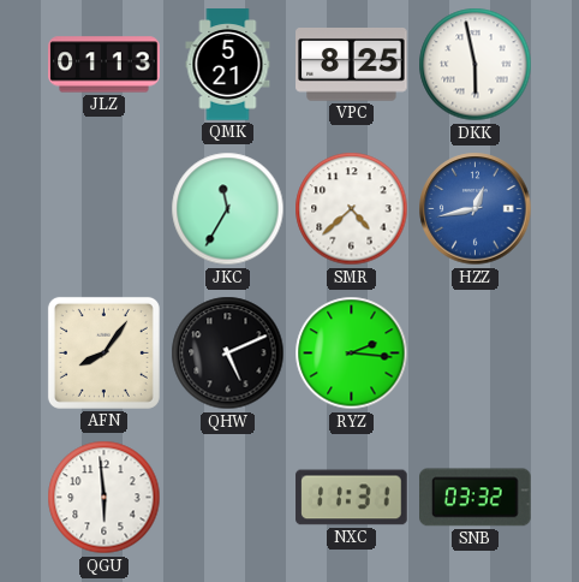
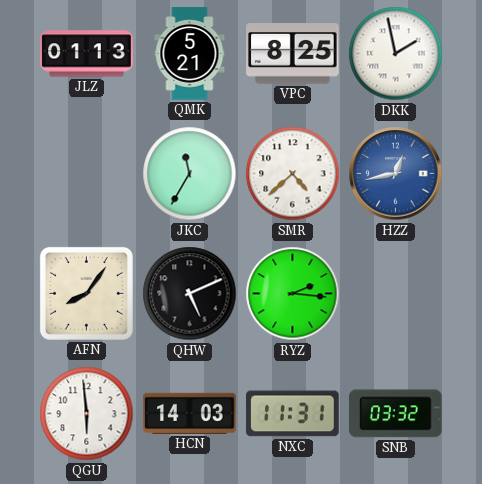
DKK: 5:58 -> 1:58 (396, 54)
HCN: none -> 14:03 (190, 413)
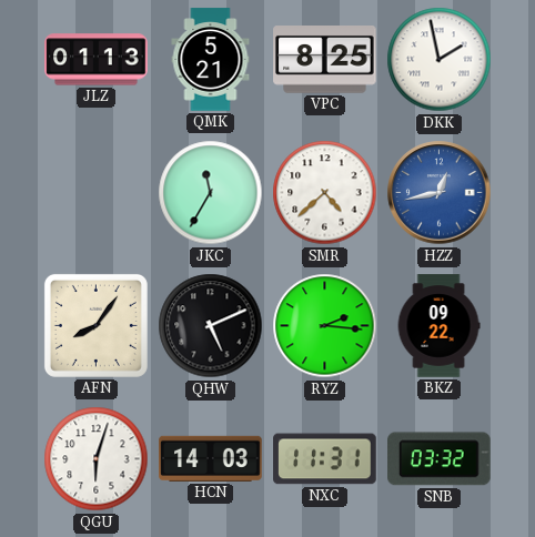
BKZ: none -> 09:22 (438, 326)
QGU: 5:59 -> 6:03 (97, 459)
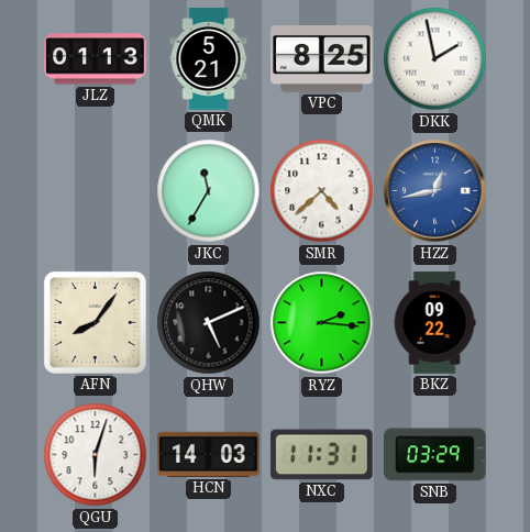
SNB: 03:32 -> 03:29 (435, 455)
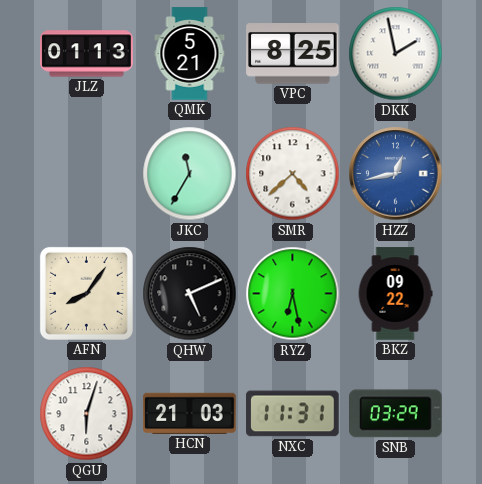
RYZ: 2:16 -> 6:28 (293, 294)
HCN: 14:03 -> 21:03 (190, 413)
